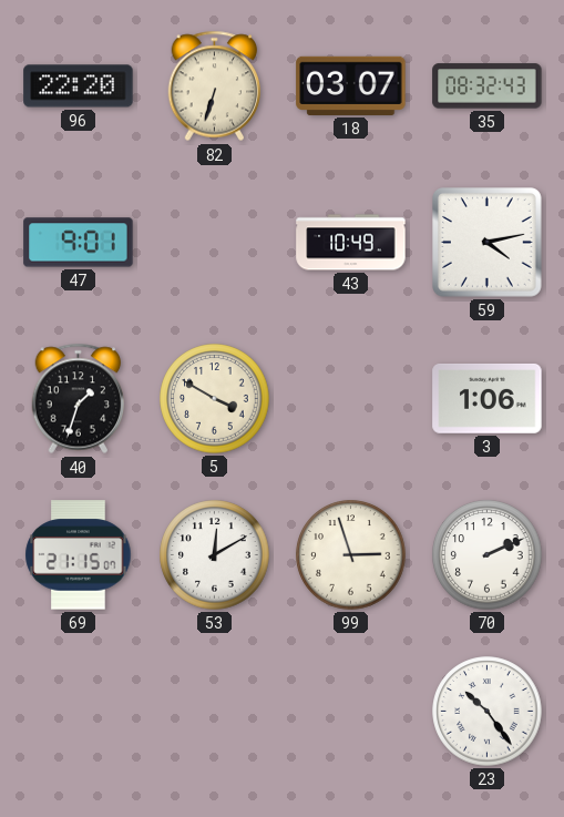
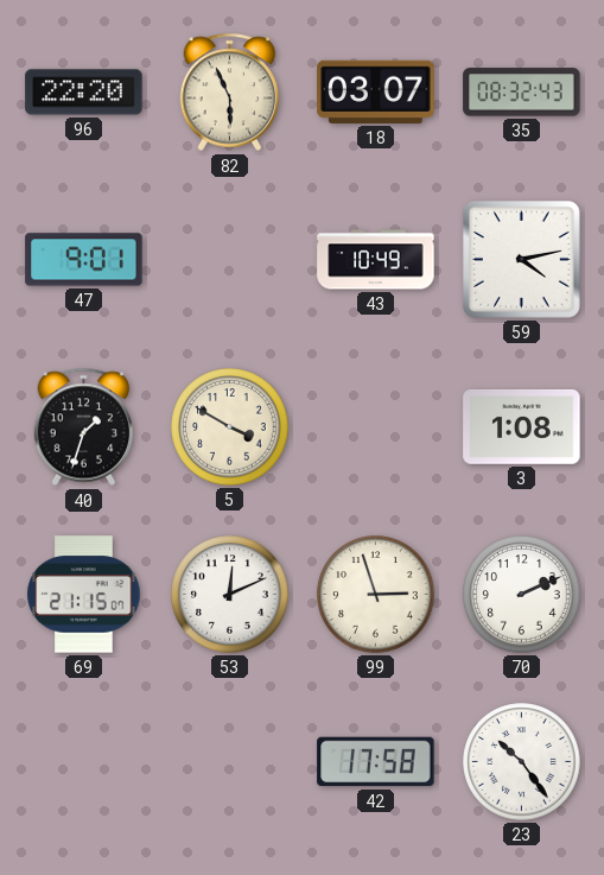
82: 6:33 -> 5:56 (230, 93)
3: 1:06 -> 1:08 (522, 426)
53: 12:10 -> 12:11 (230, 595)
42: none -> 17:58 (376, 762)
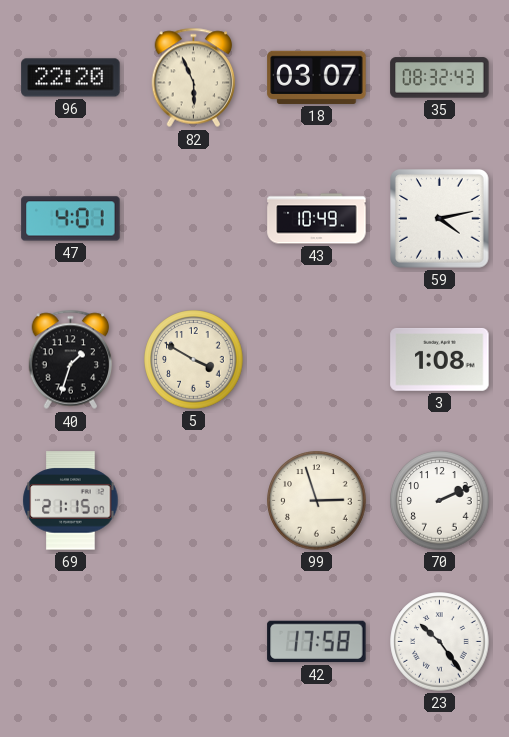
47: 9:01 -> 4:01 (71, 219)
53: 12:11 -> none (230, 595)
